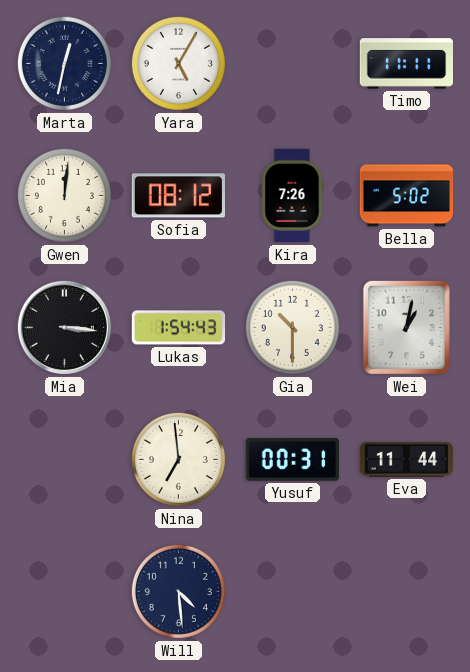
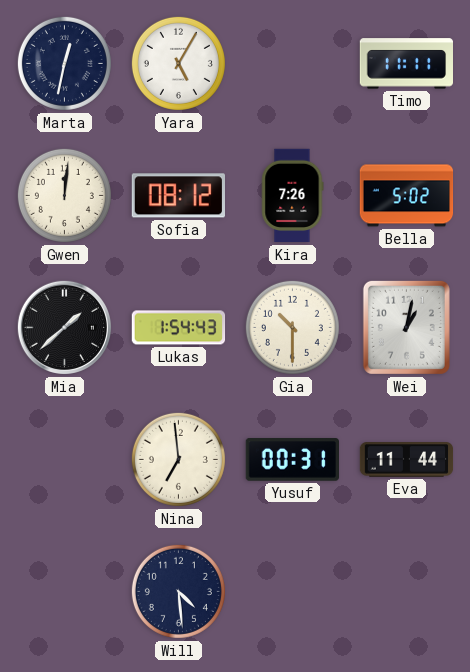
Mia: 3:16 -> 1:38 (64, 327)
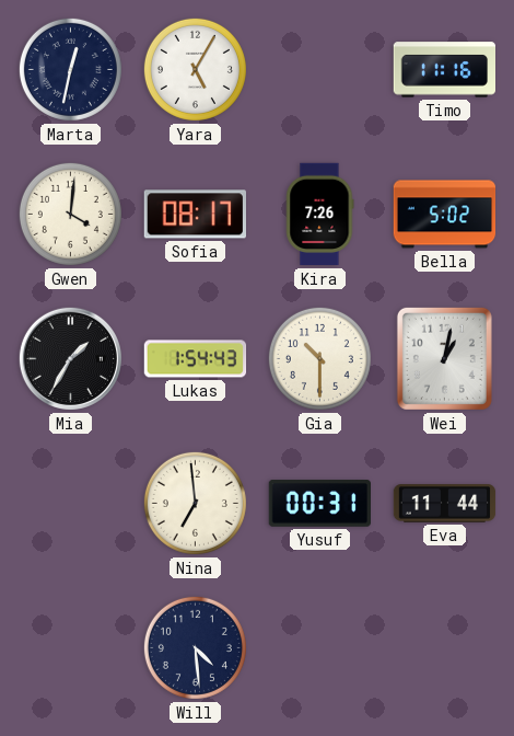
Timo: 11:11 -> 11:16 (445, 70)
Gwen: 12:01 -> 4:01 (70, 214)
Sofia: 08:12 -> 08:17 (195, 215)
Mia: 1:38 -> 1:35 (70, 358)
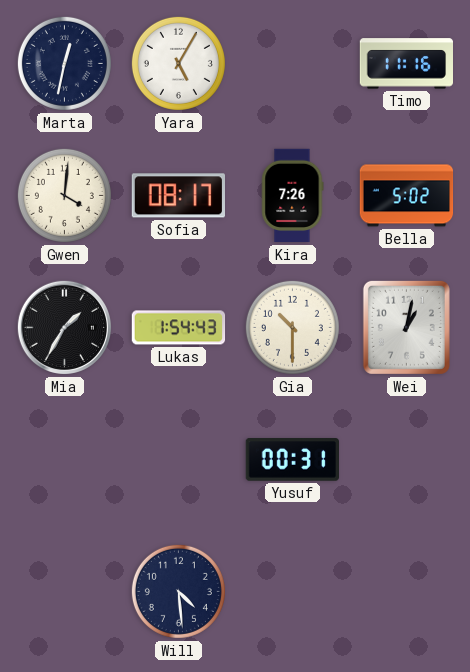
Nina: 6:59 -> none (195, 503)
Eva: 11:44 -> none (445, 504)
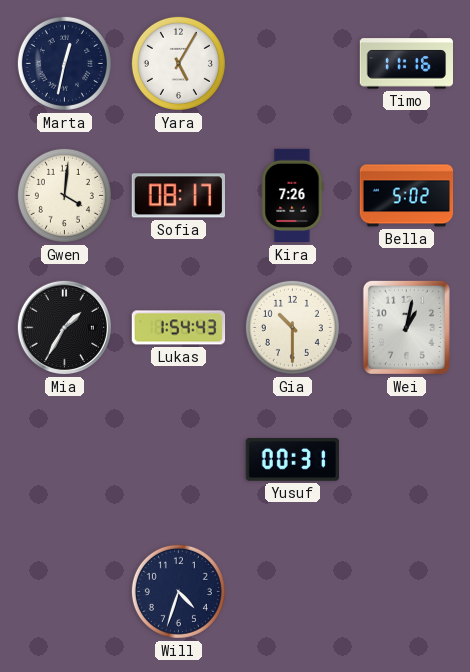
Will: 4:29 -> 4:33 (178, 591)
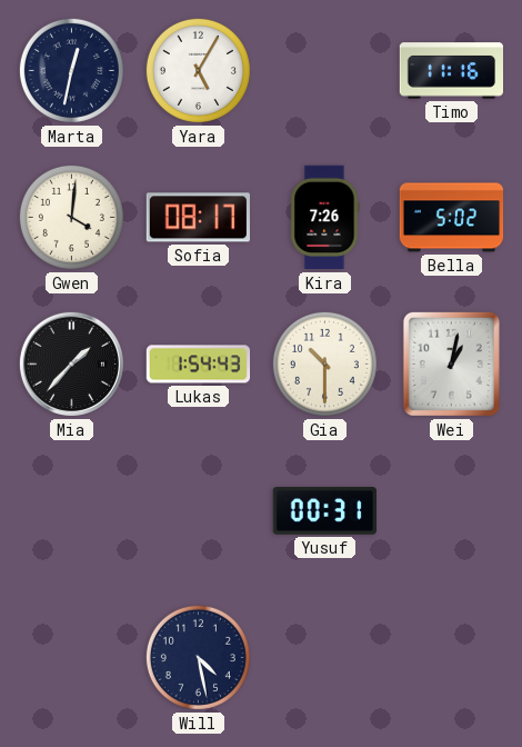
Mia: 1:35 -> 1:37 (71, 363)
Will: 4:33 -> 4:28 (198, 657)
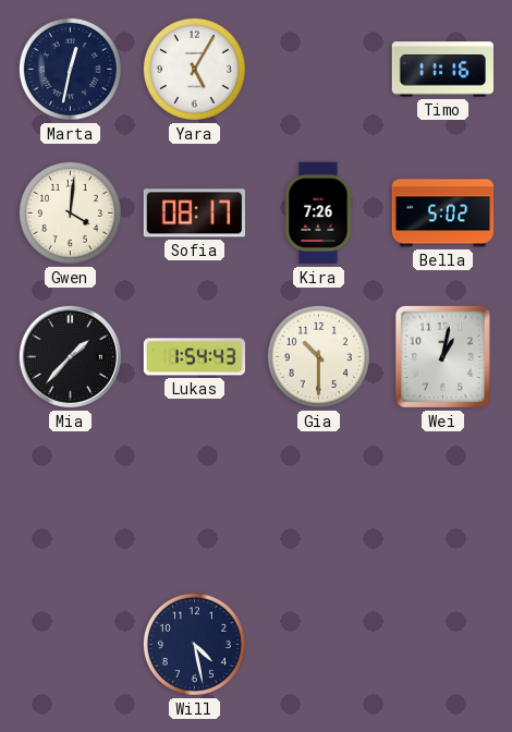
Yusuf: 00:31 -> none (324, 511)
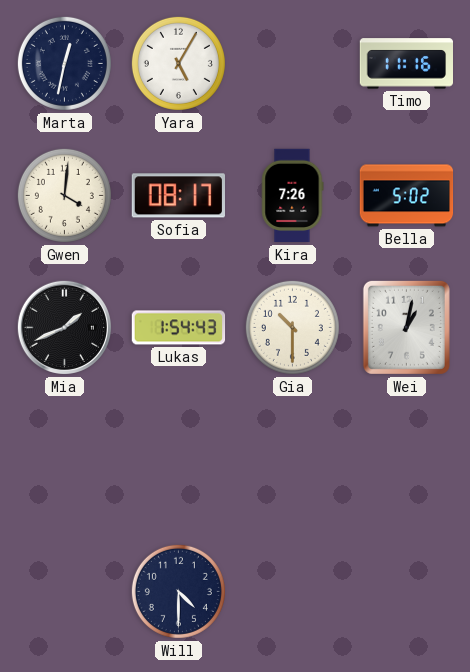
Mia: 1:37 -> 1:41 (64, 327)
Will: 4:28 -> 4:30 (178, 591)
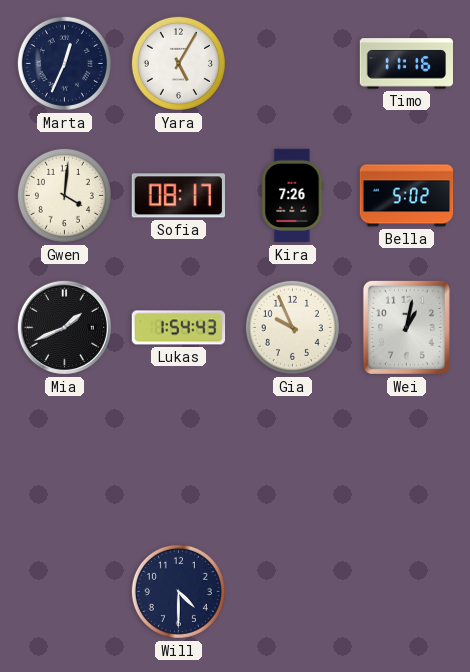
Marta: 12:32 -> 12:34 (64, 63)
Gia: 10:30 -> 9:56 (292, 327)
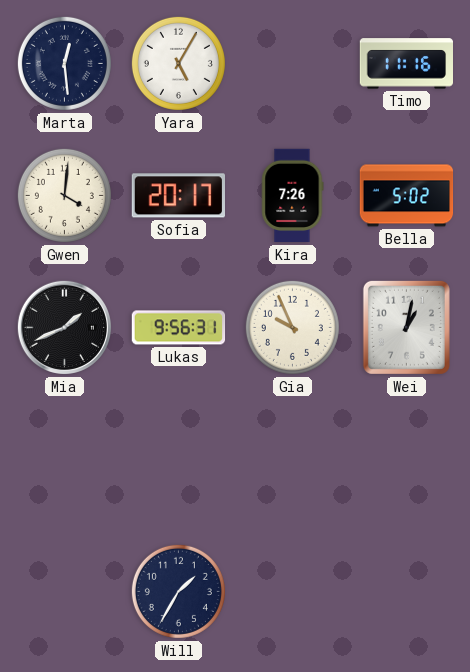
Marta: 12:34 -> 12:29 (64, 63)
Sofia: 08:17 -> 20:17 (178, 196)
Lukas: 1:54 -> 9:56 (179, 328)
Will: 4:30 -> 1:35 (178, 591)
